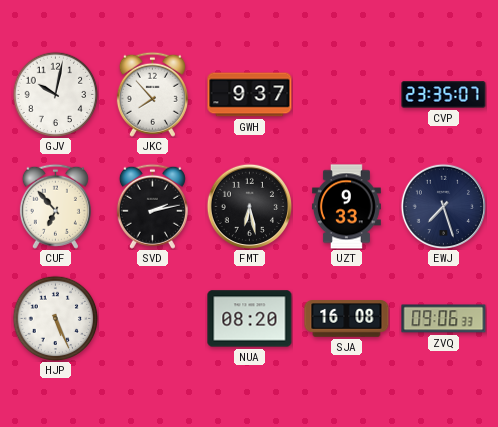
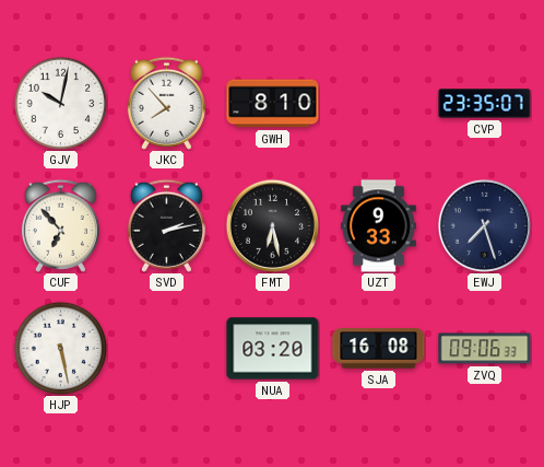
GWH: 9:37 -> 8:10 (273, 104)
HJP: 5:26 -> 5:28 (60, 348)
NUA: 08:20 -> 03:20 (273, 349)
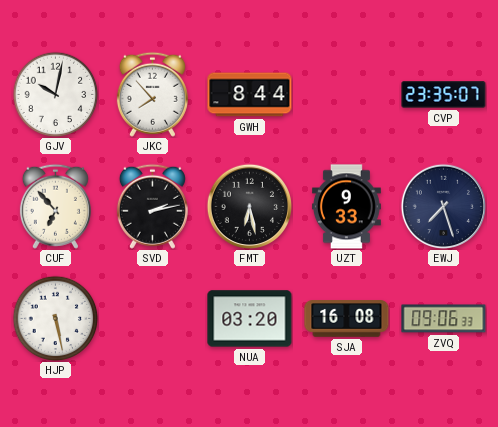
GWH: 8:10 -> 8:44 (250, 95)
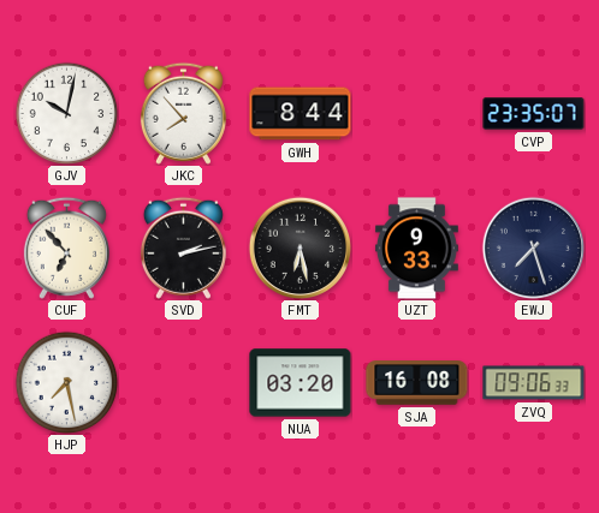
HJP: 5:28 -> 7:28 (66, 382)
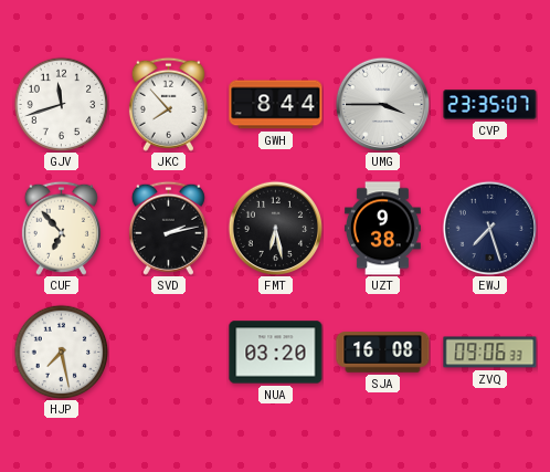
GJV: 10:02 -> 11:42 (61, 104)
UMG: none -> 3:45 (382, 104)
UZT: 9:33 -> 9:38 (382, 229)
